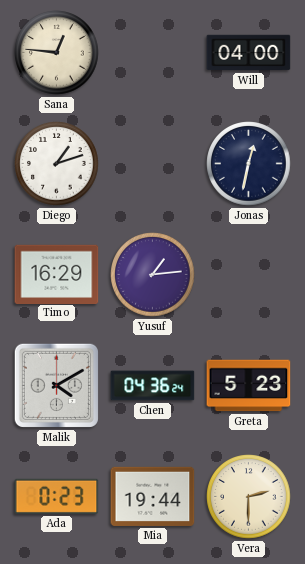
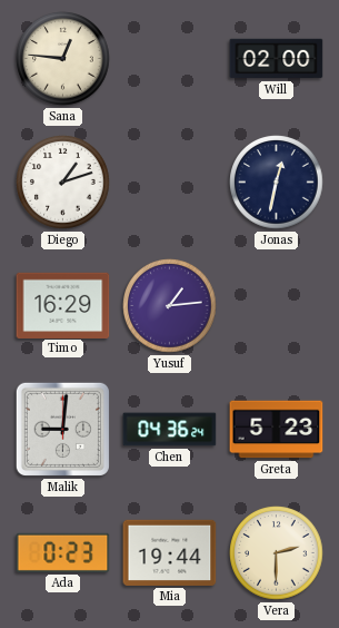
Will: 04:00 -> 02:00 (277, 59)
Malik: 4:10 -> 9:01 (62, 429)
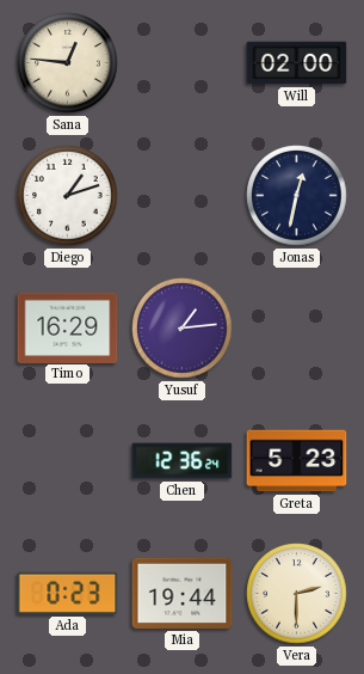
Malik: 9:01 -> none (62, 429)
Chen: 04:36 -> 12:36 (183, 461)
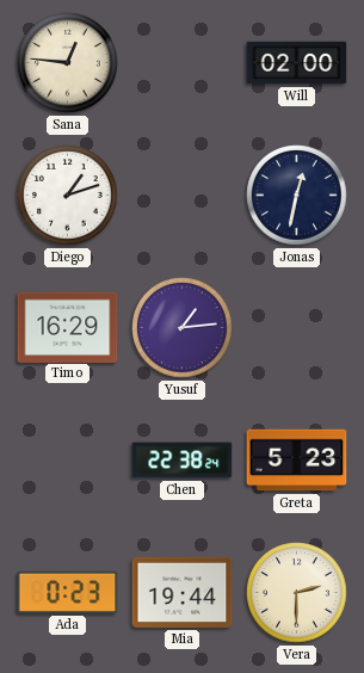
Chen: 12:36 -> 22:38 (183, 461)
